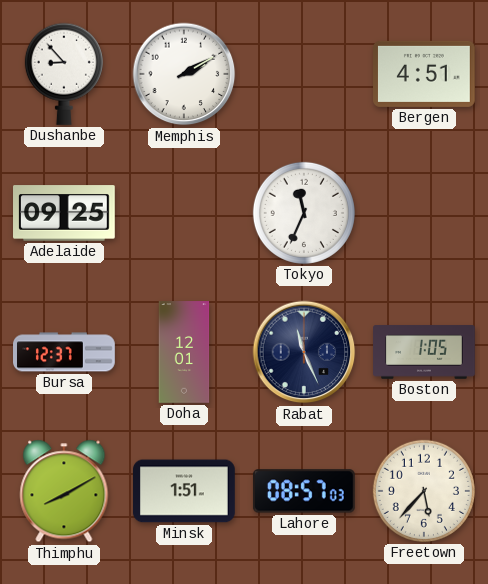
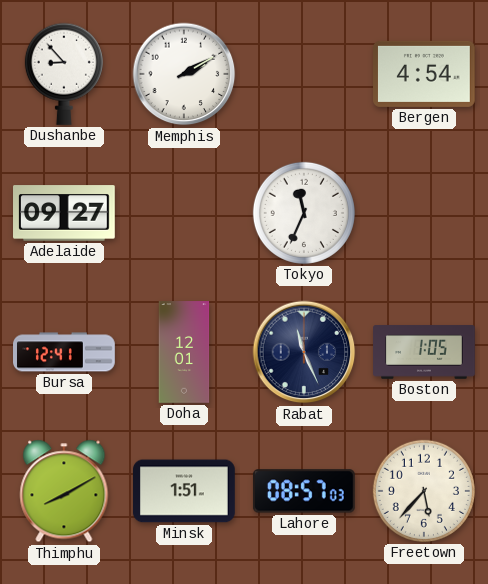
Bergen: 4:51 -> 4:54 (425, 74)
Adelaide: 09:25 -> 09:27 (65, 213)
Bursa: 12:37 -> 12:41 (65, 352)
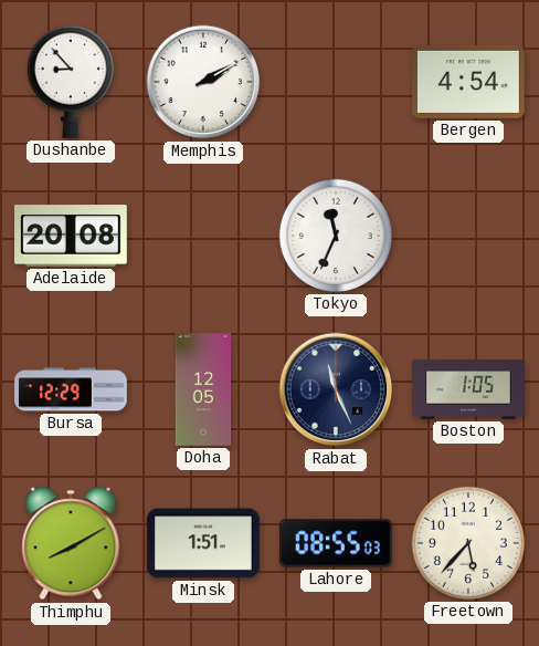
Adelaide: 09:27 -> 20:08 (72, 236)
Bursa: 12:41 -> 12:29 (72, 389)
Doha: 12:01 -> 12:05 (203, 389)
Lahore: 08:57 -> 08:55 (336, 543)
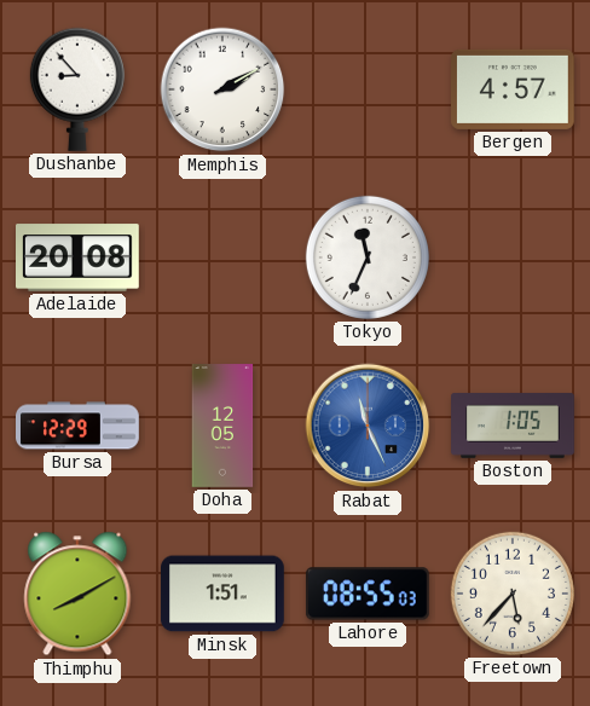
Bergen: 4:54 -> 4:57 (514, 89)
Rabat dial: navy -> blue (368, 426)
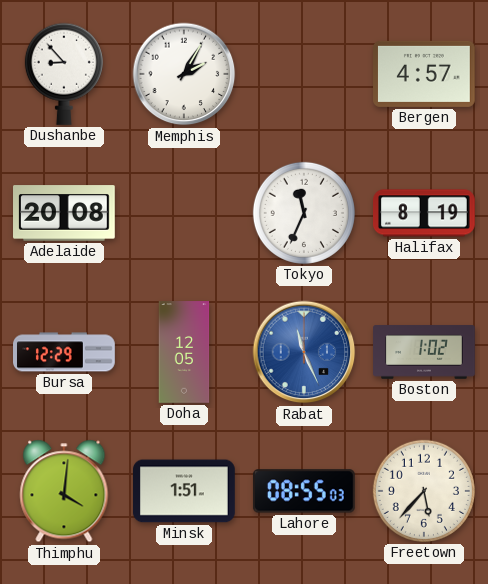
Memphis: 2:10 -> 2:05 (184, 74)
Halifax: none -> 8:19 (425, 213)
Boston: 1:05 -> 1:02 (424, 352)
Thimphu: 8:10 -> 4:01 (64, 491)
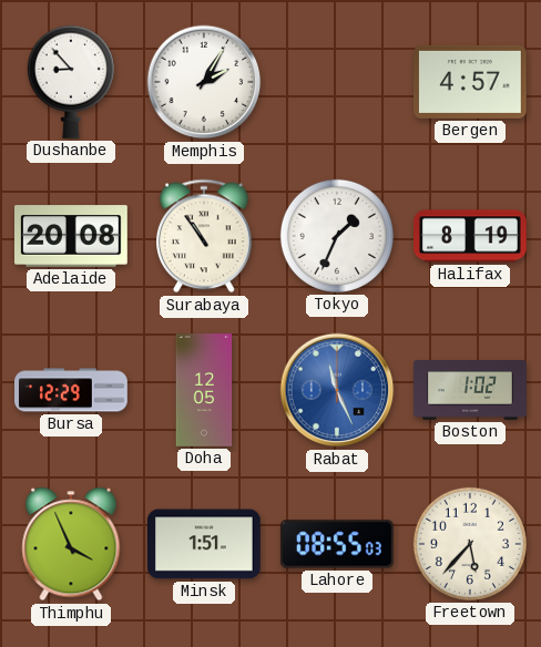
Surabaya: none -> 10:54 (205, 236)
Tokyo: 11:34 -> 1:34 (337, 236)
Thimphu: 4:01 -> 3:56 (71, 544)
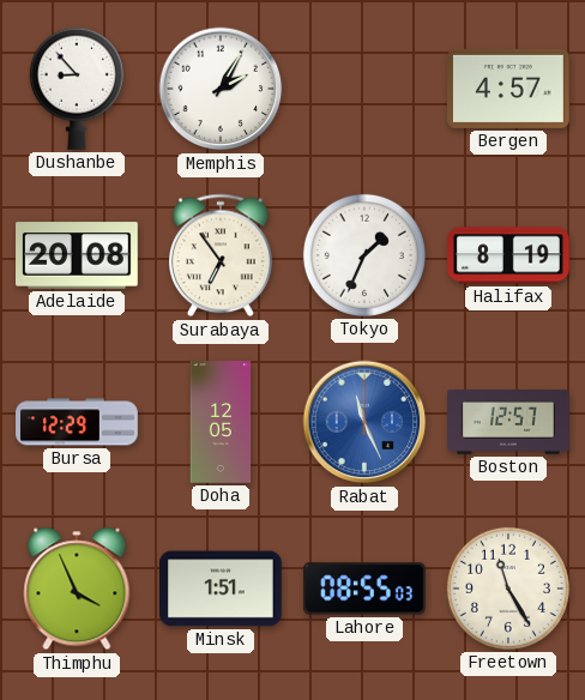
Surabaya: 10:54 -> 6:54 (222, 255)
Boston: 1:02 -> 12:57 (508, 422)
Freetown: 5:37 -> 11:25 (508, 589)
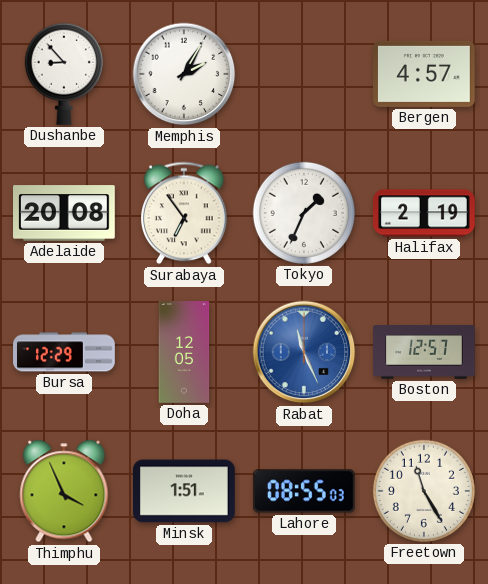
Halifax: 8:19 -> 2:19 (425, 213)
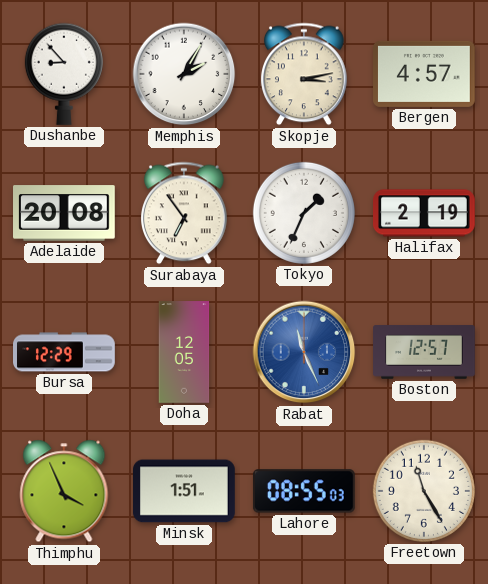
Skopje: none -> 3:13 (305, 74)
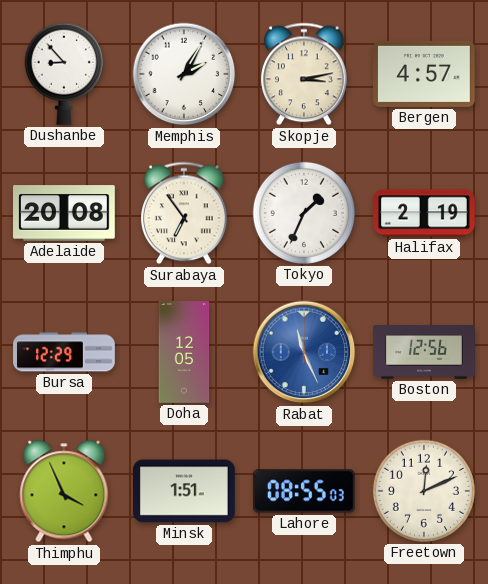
Boston: 12:57 -> 12:56 (424, 352)
Freetown: 11:25 -> 12:11 (424, 491)
